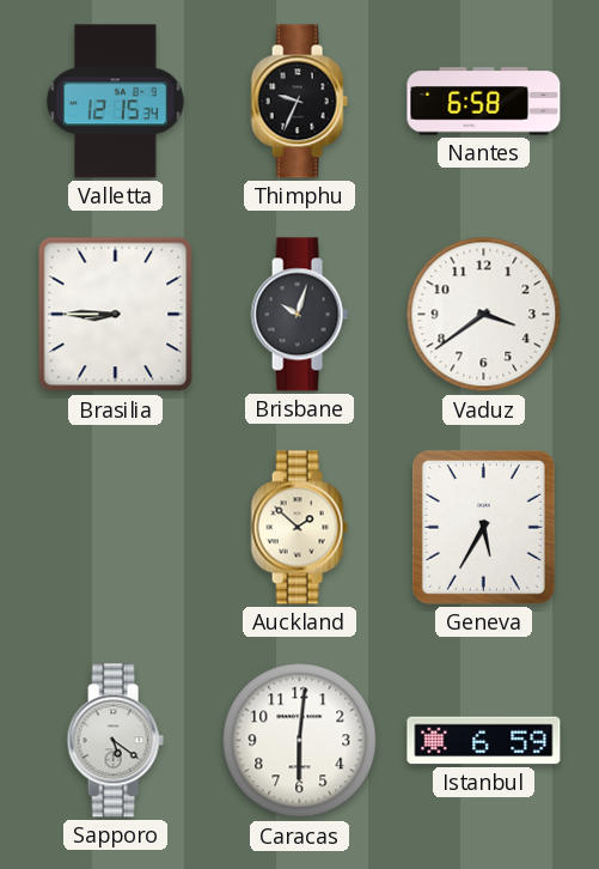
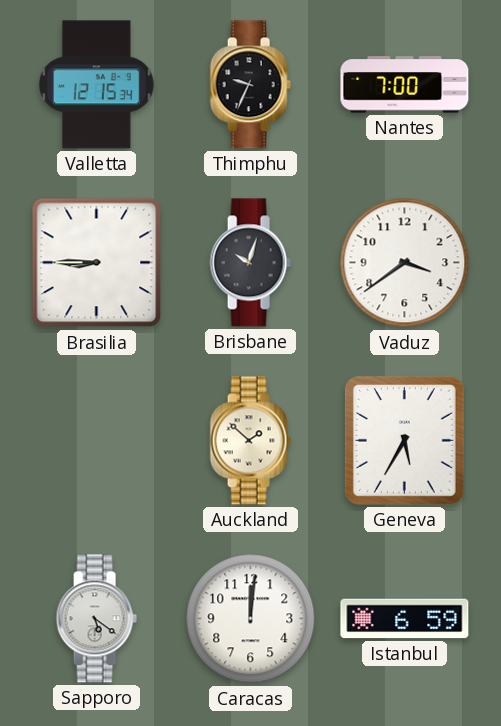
Nantes: 6:58 -> 7:00 (405, 85)
Caracas: 6:01 -> 12:01 (251, 619)
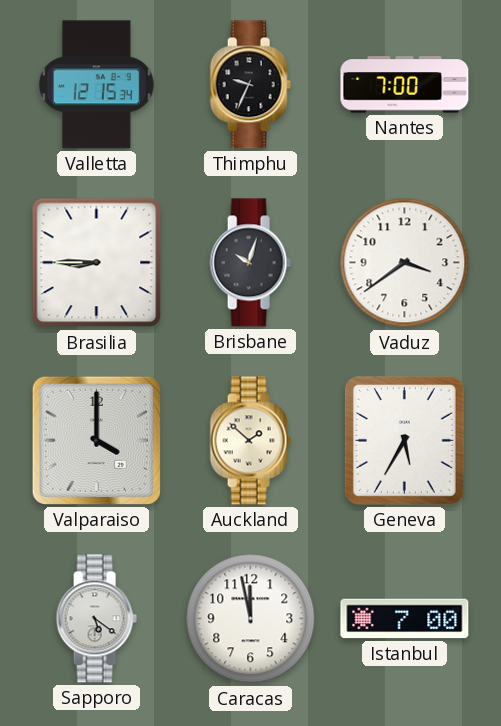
Valparaiso: none -> 4:00 (96, 440)
Caracas: 12:01 -> 11:58 (251, 619)
Istanbul: 6:59 -> 7:00 (405, 619)
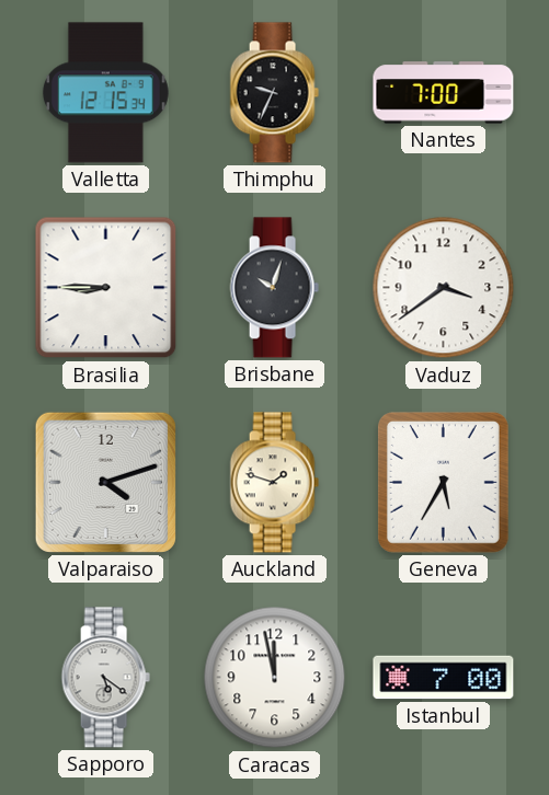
Valparaiso: 4:00 -> 4:12 (105, 482)
Auckland: 1:52 -> 1:48 (274, 483)
